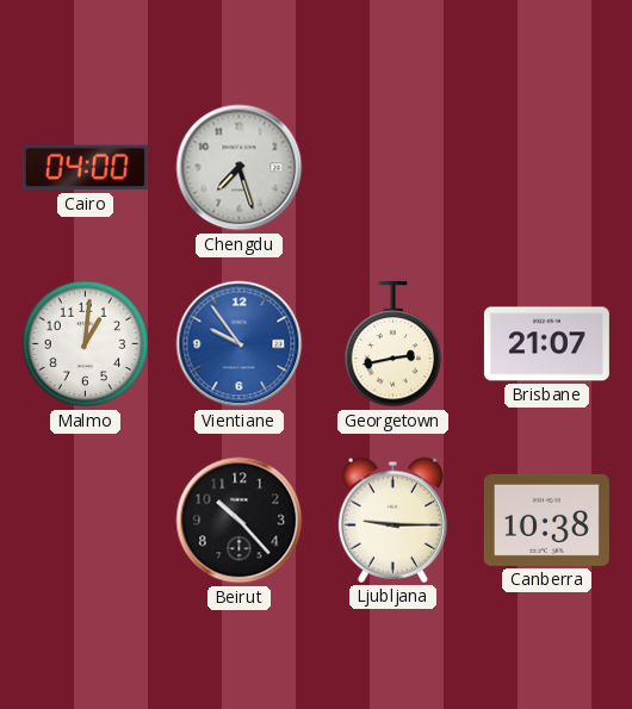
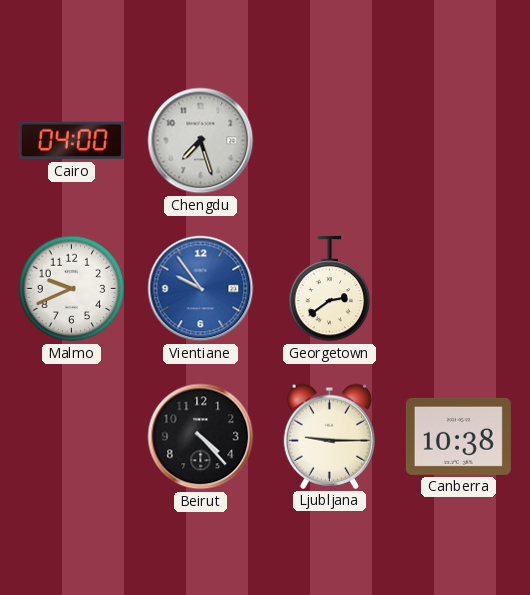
Malmo: 1:01 -> 9:41 (72, 289)
Georgetown: 2:43 -> 2:39 (330, 289)
Brisbane: 21:07 -> none (546, 344)
Beirut: 10:23 -> 4:23 (201, 437)
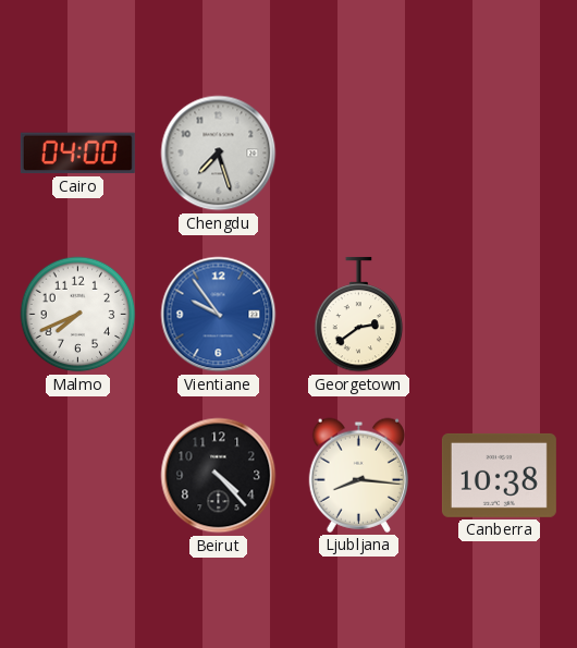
Malmo: 9:41 -> 7:41 (78, 315)
Ljubljana: 9:15 -> 8:16 (358, 475)
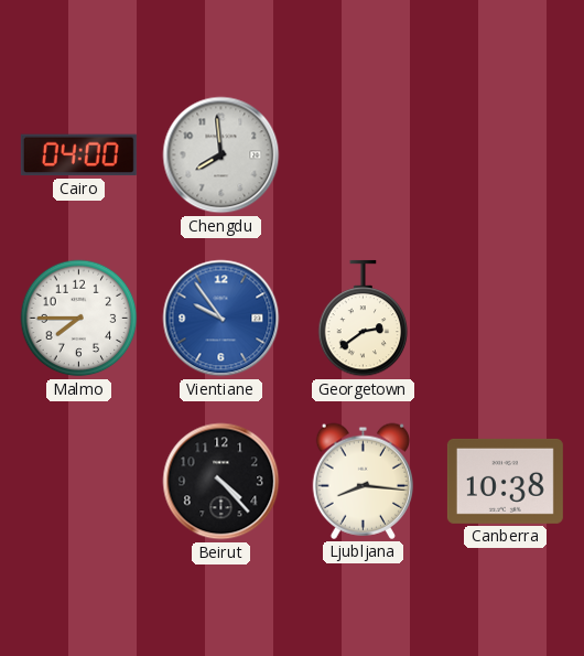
Chengdu: 7:27 -> 7:59 (221, 155)
Malmo: 7:41 -> 7:45 (79, 319)
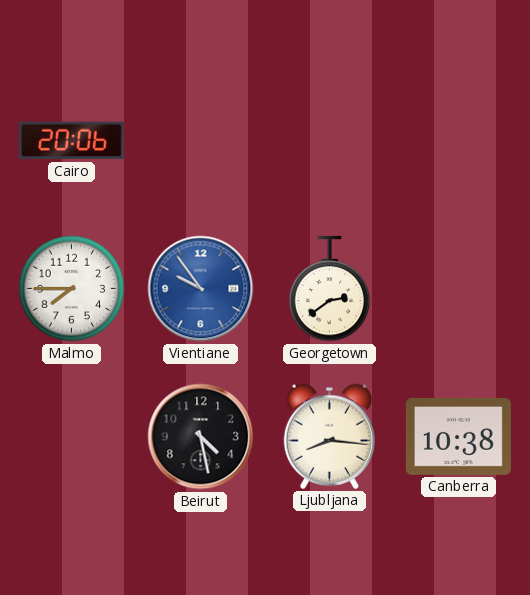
Cairo: 04:00 -> 20:06 (71, 141)
Chengdu: 7:59 -> none (221, 155)
Beirut: 4:23 -> 4:28 (201, 437)
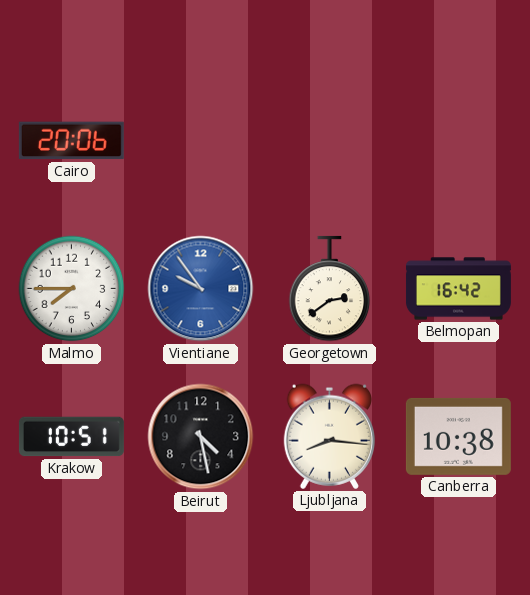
Belmopan: none -> 16:42 (458, 289)
Krakow: none -> 10:51 (71, 437)
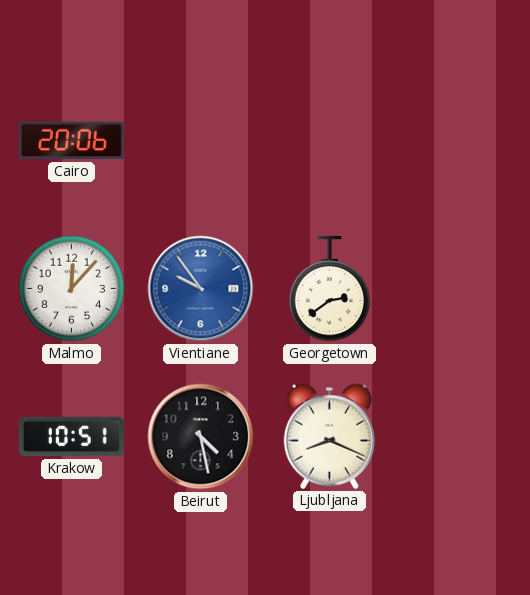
Malmo: 7:45 -> 12:07 (72, 289)
Belmopan: 16:42 -> none (458, 289)
Ljubljana: 8:16 -> 8:19 (329, 436)
Canberra: 10:38 -> none (458, 436)
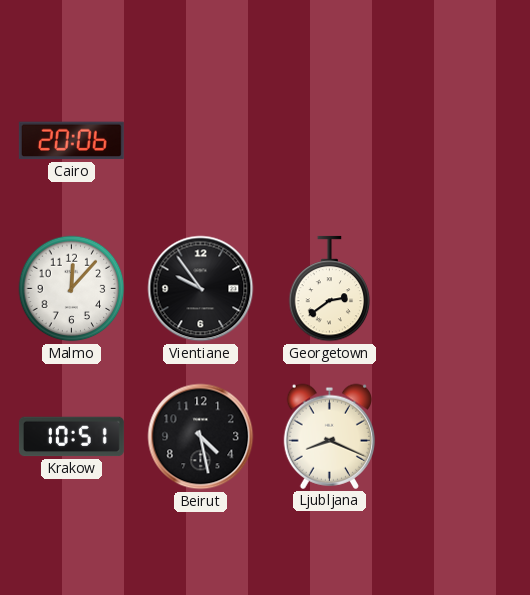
Vientiane dial: blue -> black (201, 289)
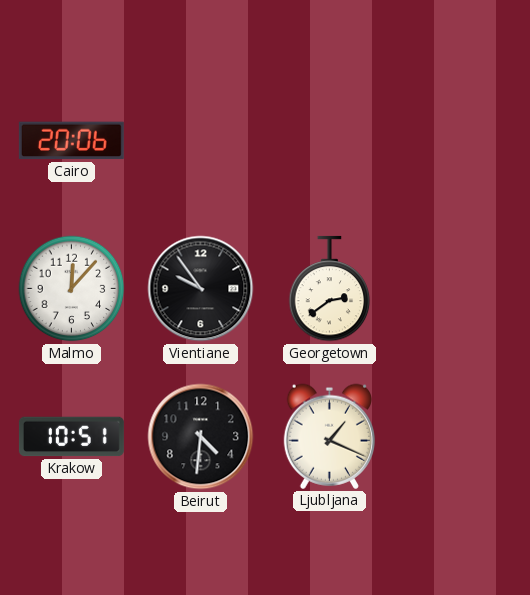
Beirut: 4:28 -> 4:31 (201, 437)
Ljubljana: 8:19 -> 1:19 (329, 436)
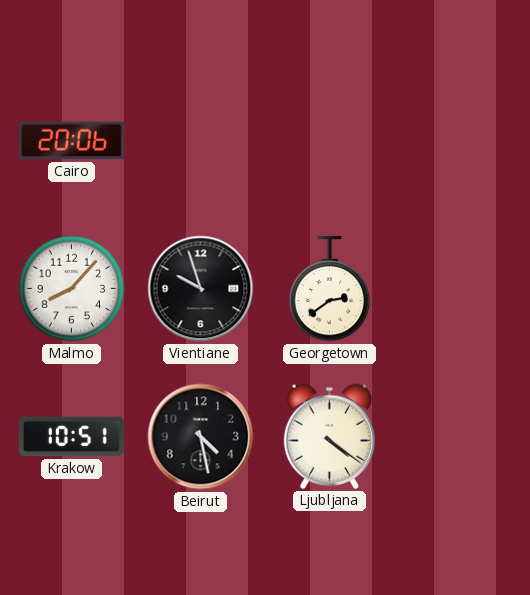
Malmo: 12:07 -> 8:07 (72, 289)
Vientiane: 9:54 -> 9:57 (201, 289)
Beirut: 4:31 -> 4:28 (201, 437)
Ljubljana: 1:19 -> 4:21 (329, 436)
